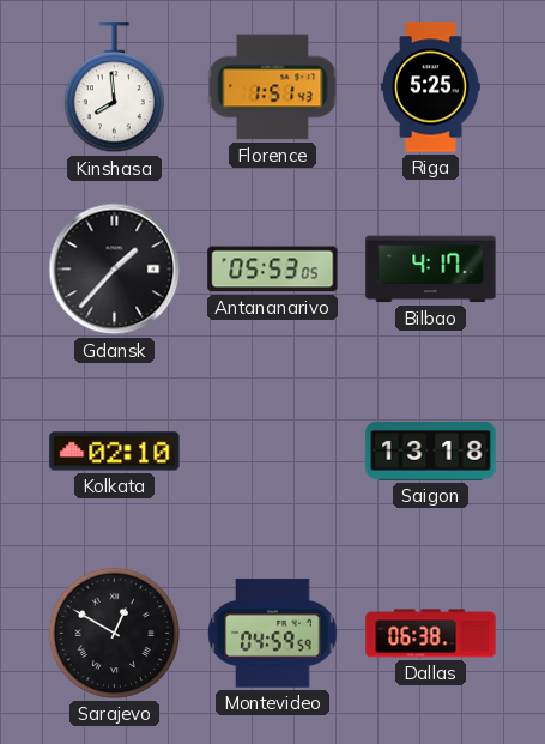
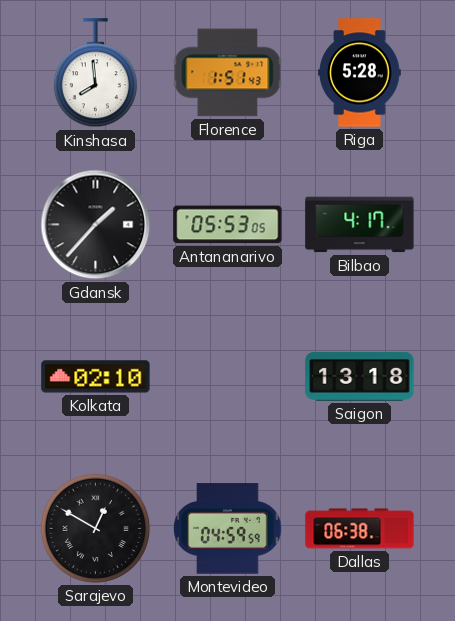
Riga: 5:25 -> 5:28 (360, 73)
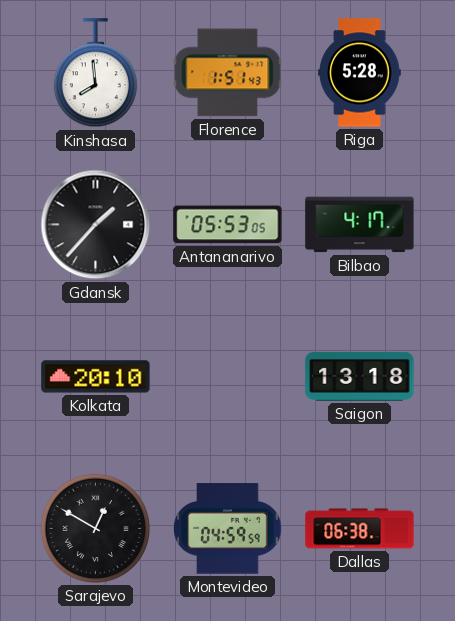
Kolkata: 02:10 -> 20:10 (96, 377)
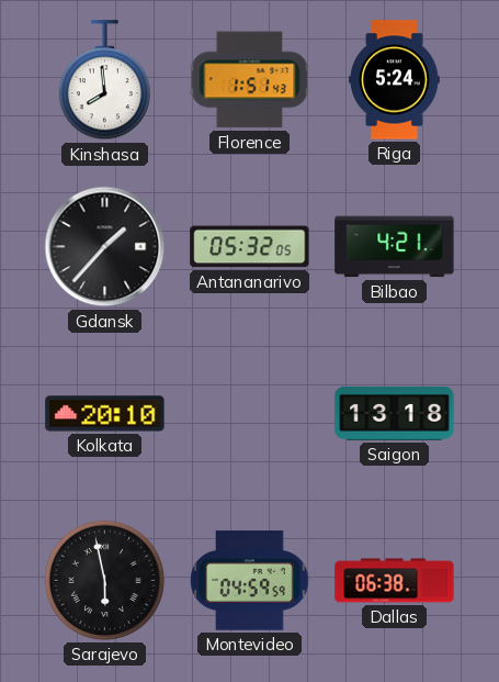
Riga: 5:28 -> 5:24 (395, 80)
Antananarivo: 05:53 -> 05:32 (250, 247)
Bilbao: 4:17 -> 4:21 (395, 247)
Sarajevo: 12:50 -> 5:58 (104, 580)
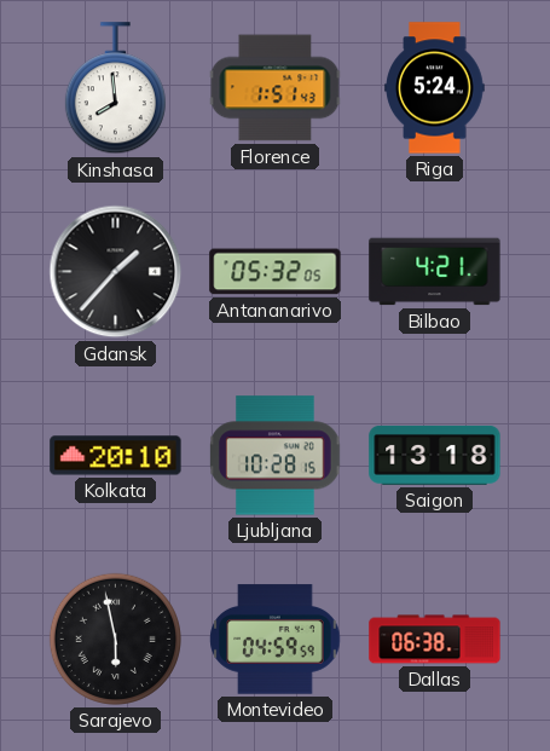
Ljubljana: none -> 10:28 (276, 456)
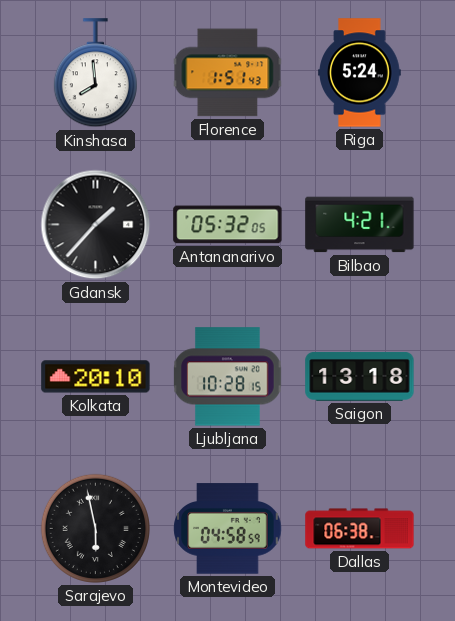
Montevideo: 04:59 -> 04:58 (228, 529)
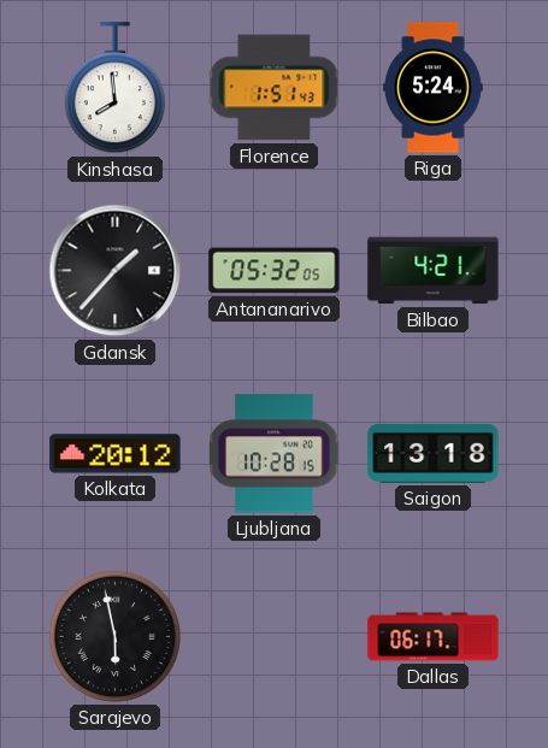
Kolkata: 20:10 -> 20:12 (116, 454)
Montevideo: 04:58 -> none (228, 529)
Dallas: 06:38 -> 06:17 (434, 637)
